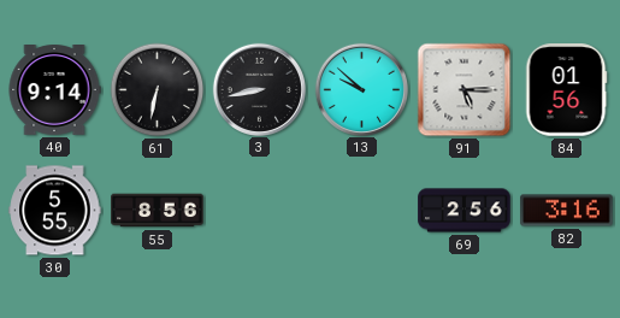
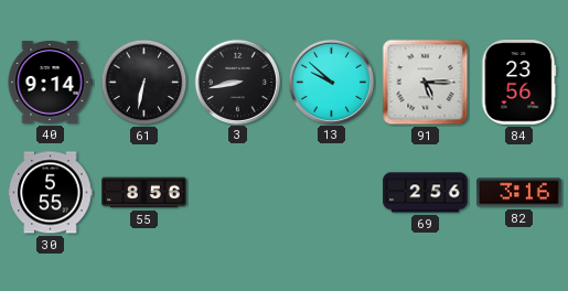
84: 01:56 -> 23:56 (518, 83)
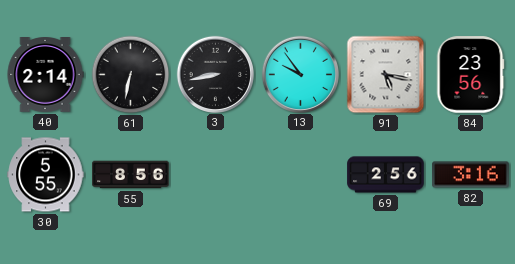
40: 9:14 -> 2:14 (45, 75)
13: 9:52 -> 9:54 (300, 74)
91: 5:15 -> 5:17 (386, 75)
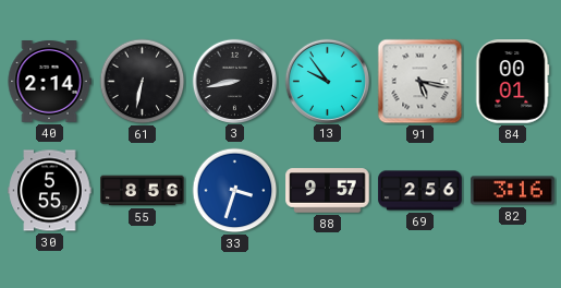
84: 23:56 -> 00:01 (512, 82)
33: none -> 3:33 (235, 191)
88: none -> 9:57 (328, 191)
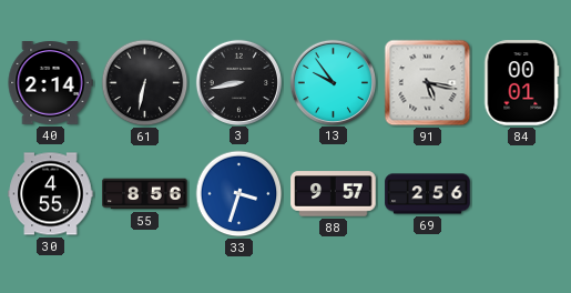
30: 5:55 -> 4:55 (51, 194)
82: 3:16 -> none (513, 191)
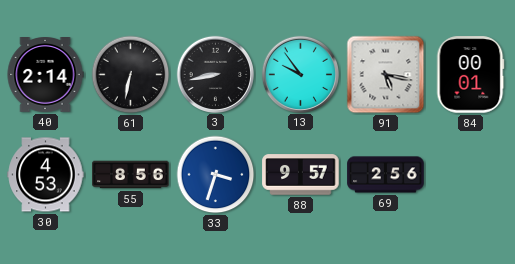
30: 4:55 -> 4:53 (46, 175)
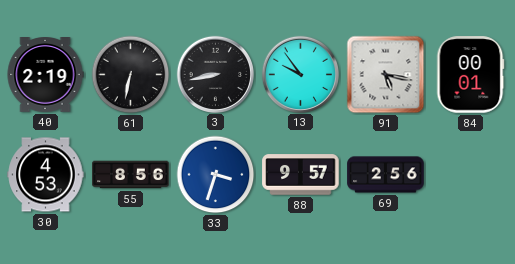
40: 2:14 -> 2:19 (45, 75)
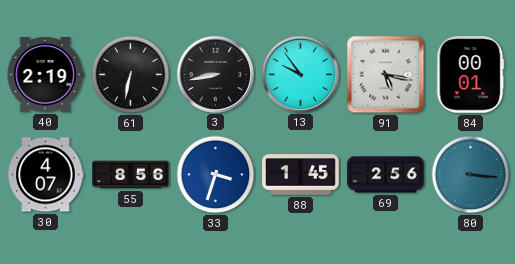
30: 4:53 -> 4:07 (46, 175)
88: 9:57 -> 1:45 (301, 175)
80: none -> 3:16 (471, 175)
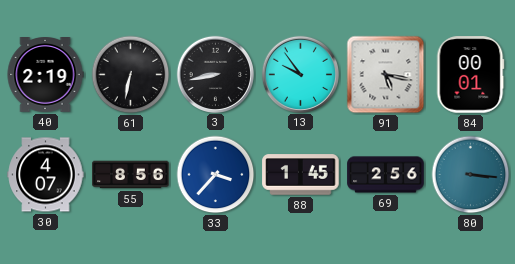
33: 3:33 -> 3:37 (216, 175)
